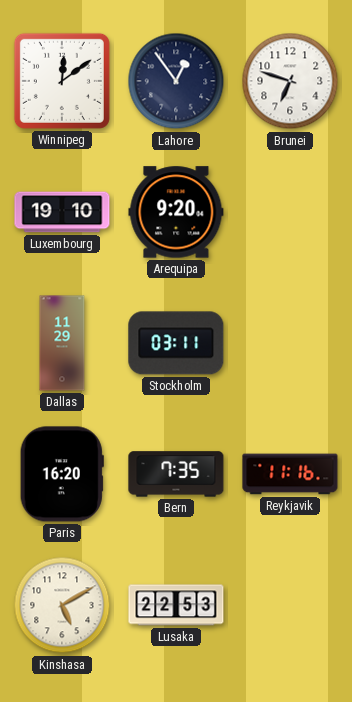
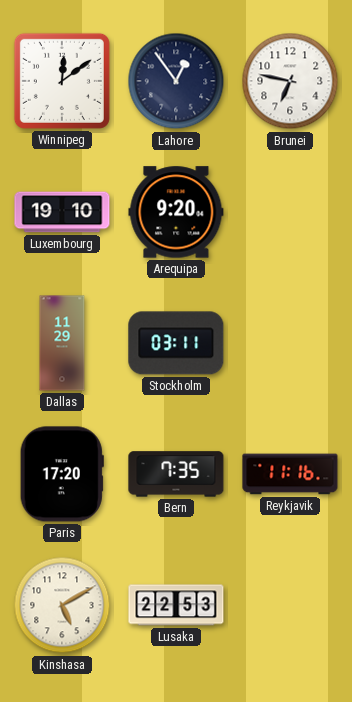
Brunei: 6:48 -> 6:47 (290, 81)
Paris: 16:20 -> 17:20 (62, 474)
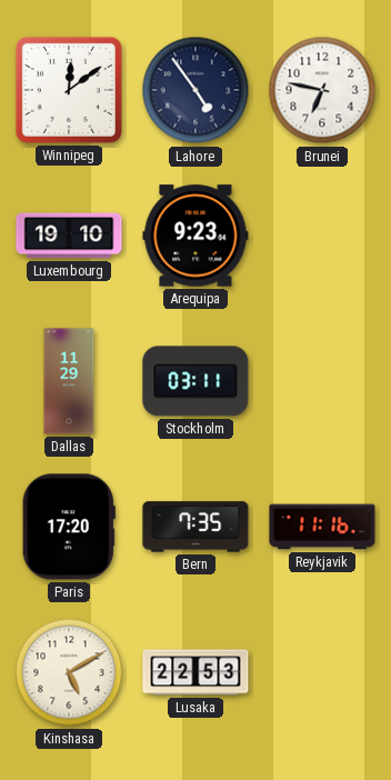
Lahore: 12:54 -> 4:54 (195, 90)
Arequipa: 9:20 -> 9:23 (195, 236)
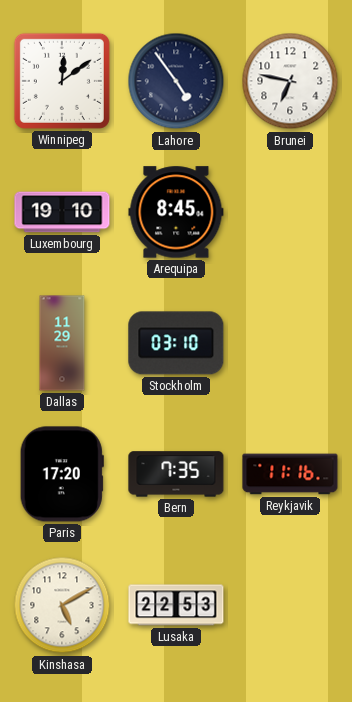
Arequipa: 9:23 -> 8:45 (176, 212)
Stockholm: 03:11 -> 03:10 (176, 343)
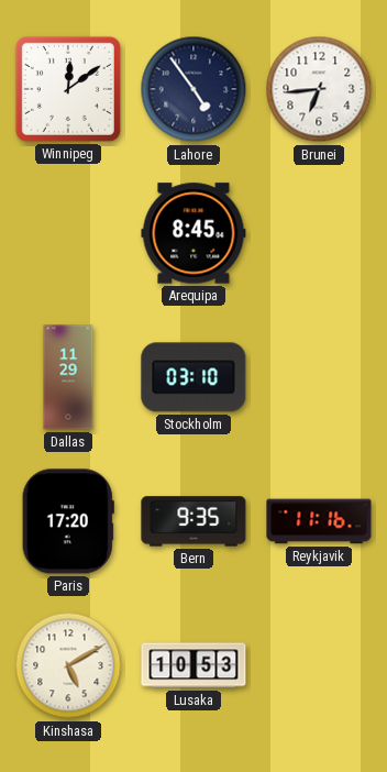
Brunei: 6:47 -> 6:44 (319, 89)
Luxembourg: 19:10 -> none (62, 212)
Bern: 7:35 -> 9:35 (193, 521)
Lusaka: 22:53 -> 10:53 (193, 665)
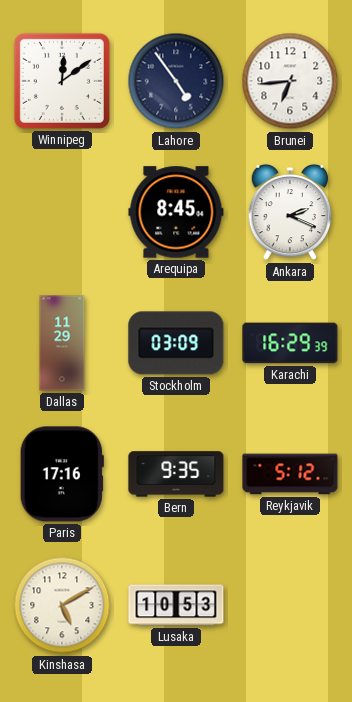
Ankara: none -> 2:19 (290, 212)
Stockholm: 03:10 -> 03:09 (176, 343)
Karachi: none -> 16:29 (290, 343)
Paris: 17:20 -> 17:16 (62, 474)
Reykjavik: 11:16 -> 5:12 (290, 474)
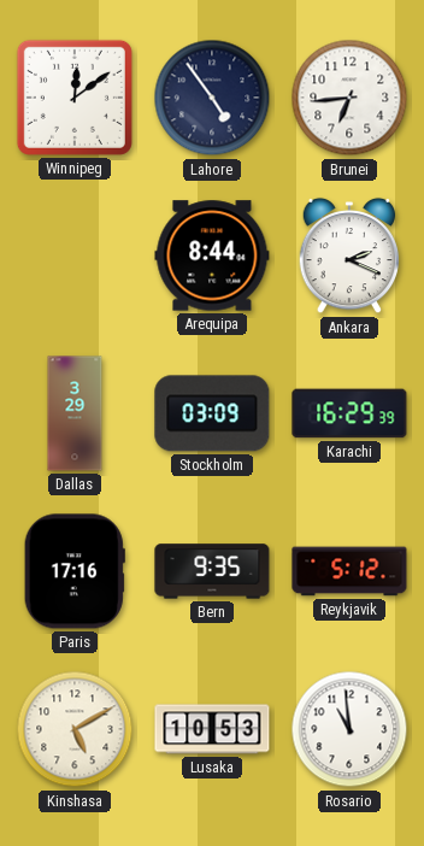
Arequipa: 8:45 -> 8:44 (212, 255)
Dallas: 11:29 -> 3:29 (75, 413)
Rosario: none -> 10:59 (349, 729)
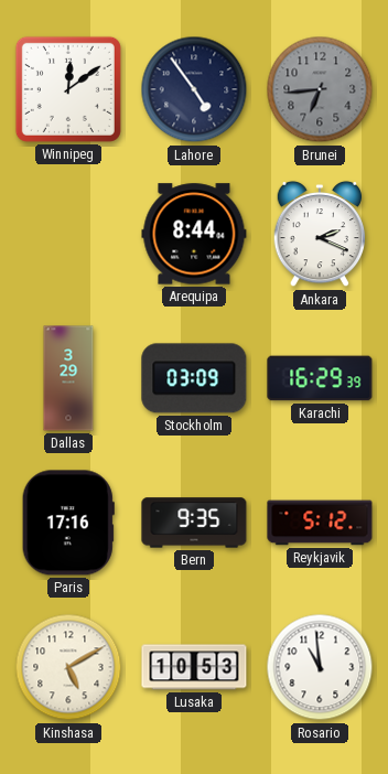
Brunei dial: white -> grey (320, 89)
